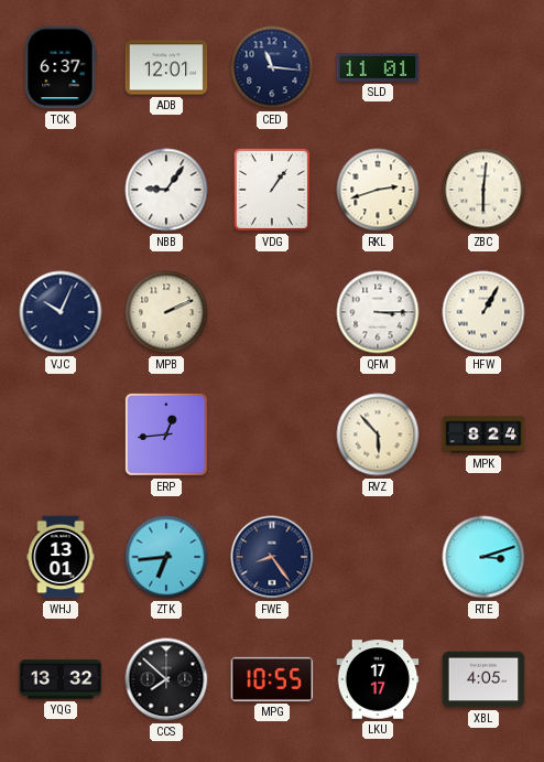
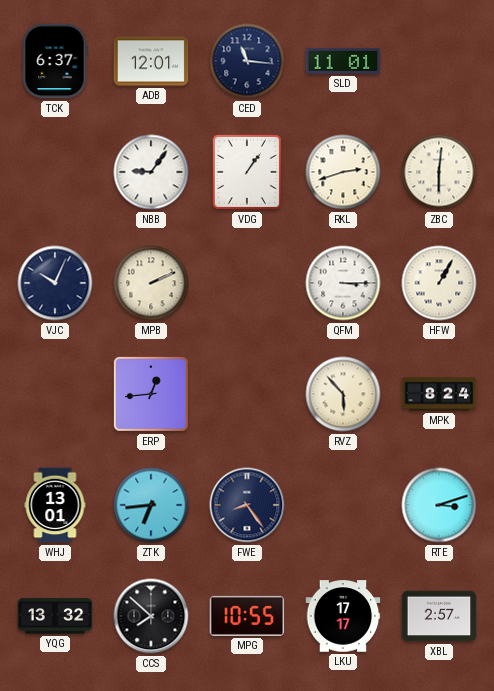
XBL: 4:05 -> 2:57 (439, 616)
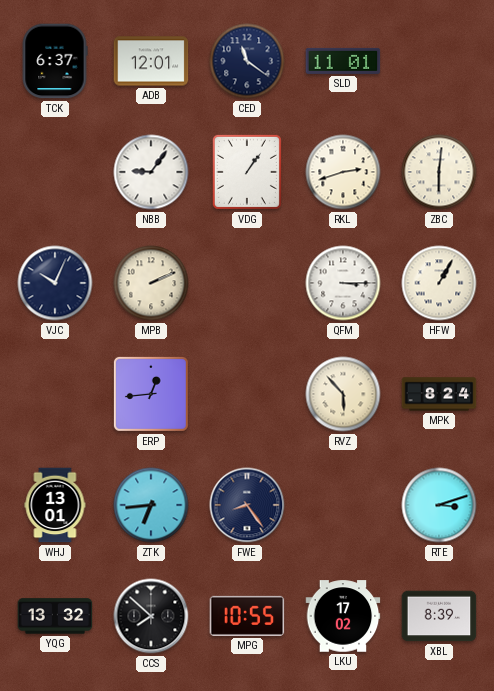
CED: 11:16 -> 11:21 (247, 61)
LKU: 17:17 -> 17:02 (343, 616)
XBL: 2:57 -> 8:39 (439, 616)
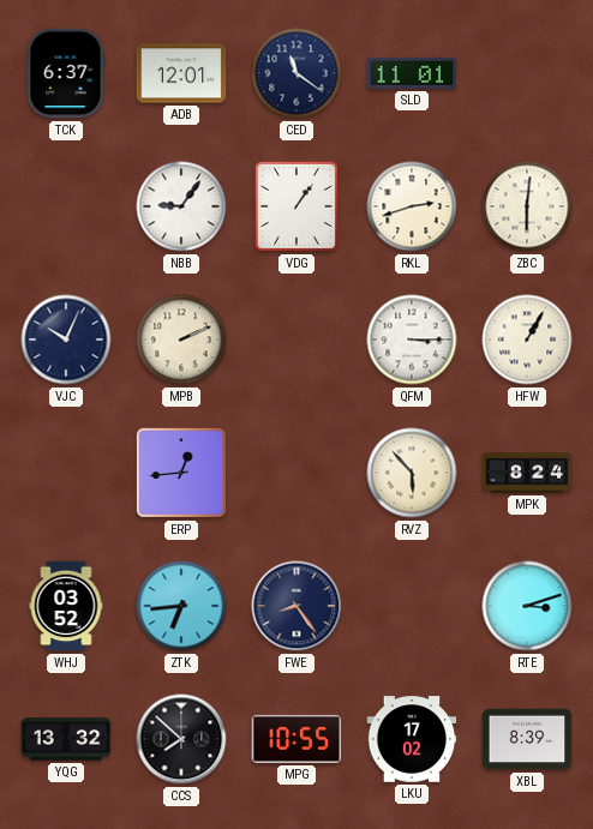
WHJ: 13:01 -> 03:52 (66, 606)
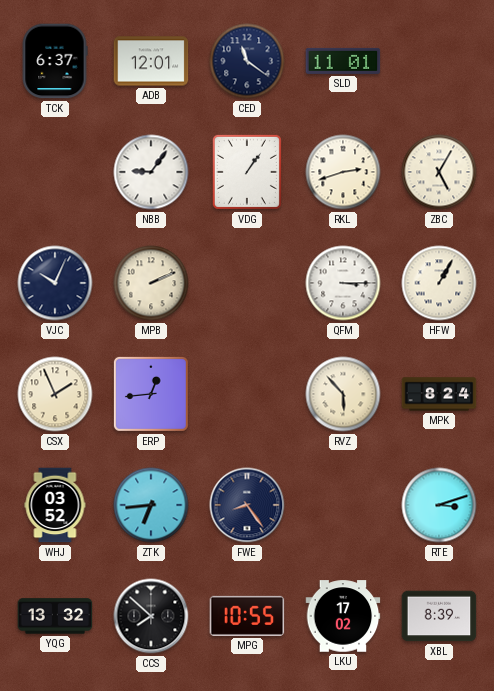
ZBC: 6:01 -> 5:05 (439, 172)
CSX: none -> 1:56 (55, 394)
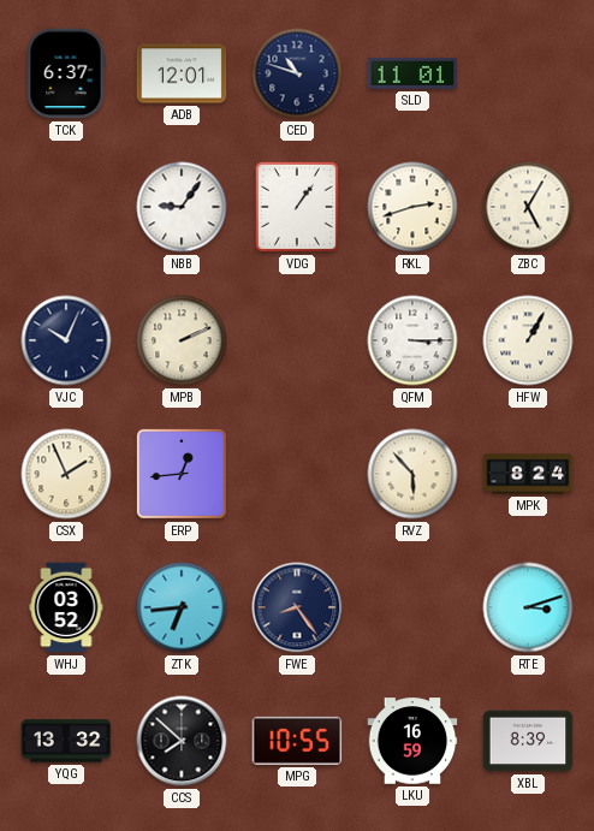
CED: 11:21 -> 10:48 (297, 73)
LKU: 17:02 -> 16:59 (412, 741)
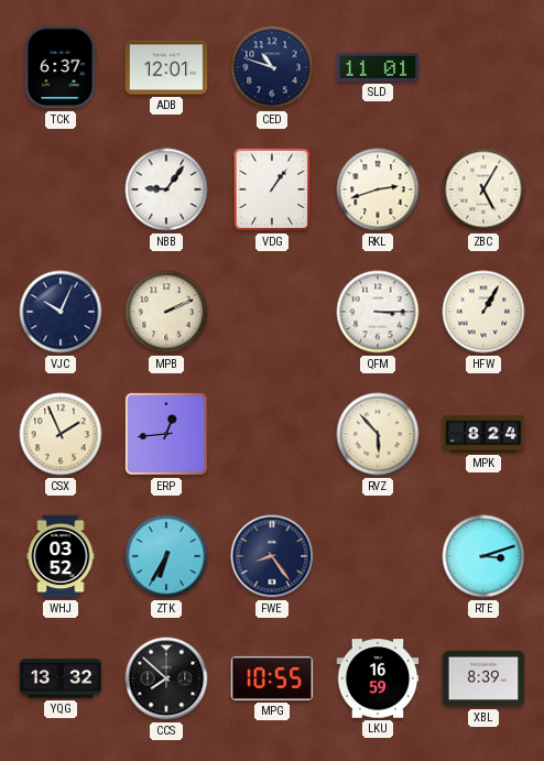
ZTK: 6:44 -> 6:35 (166, 556)
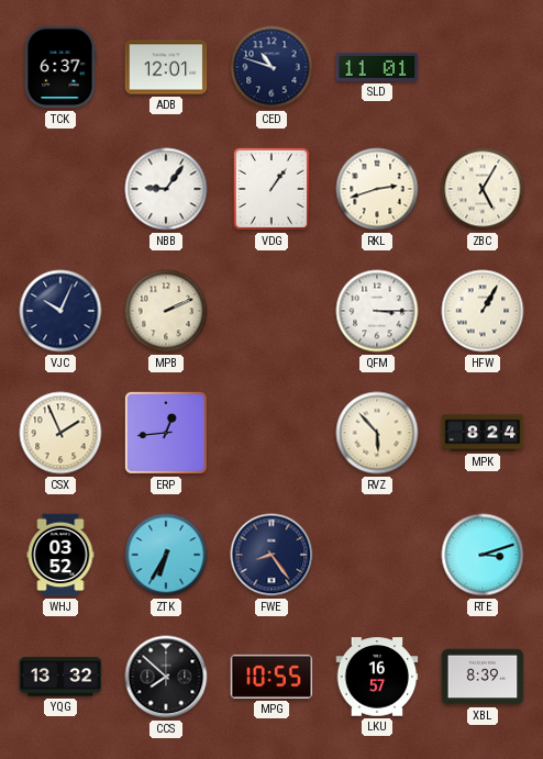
LKU: 16:59 -> 16:57 (377, 677)
